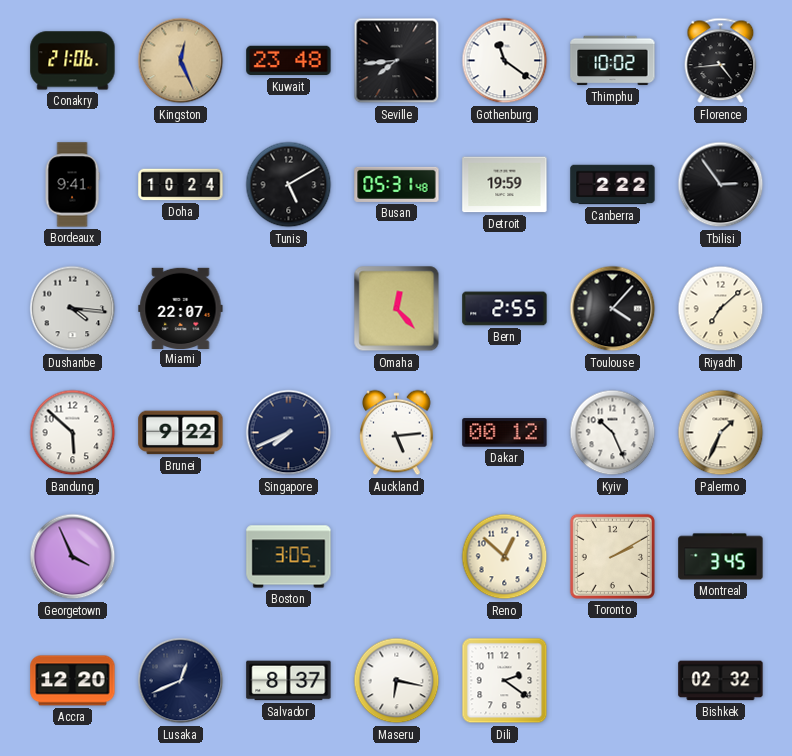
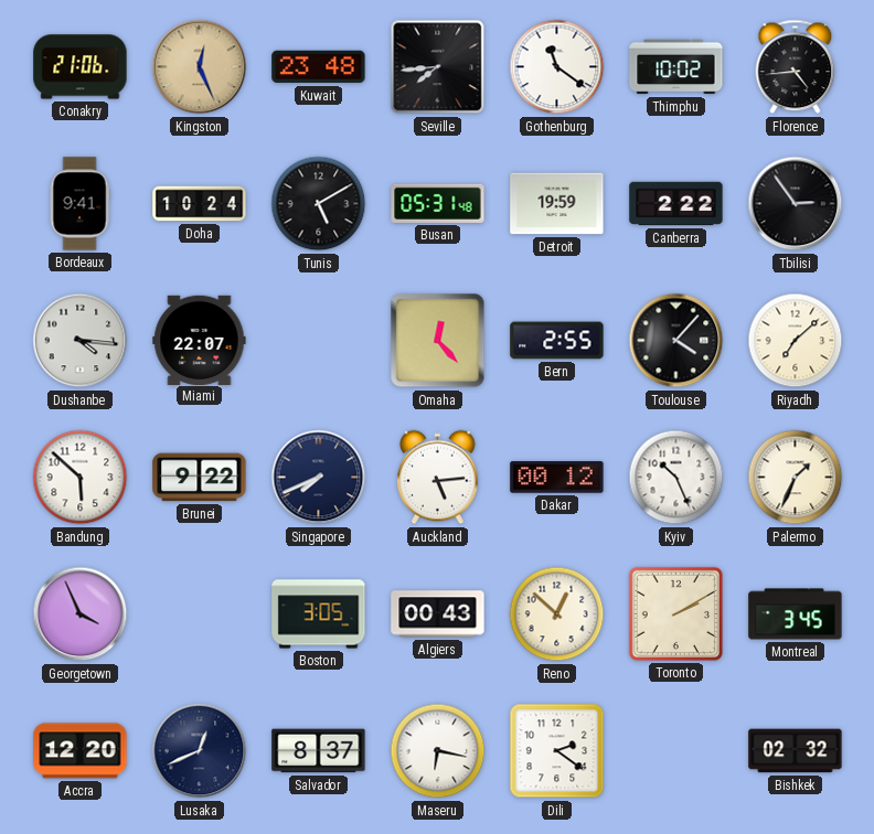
Algiers: none -> 00:43 (438, 614)
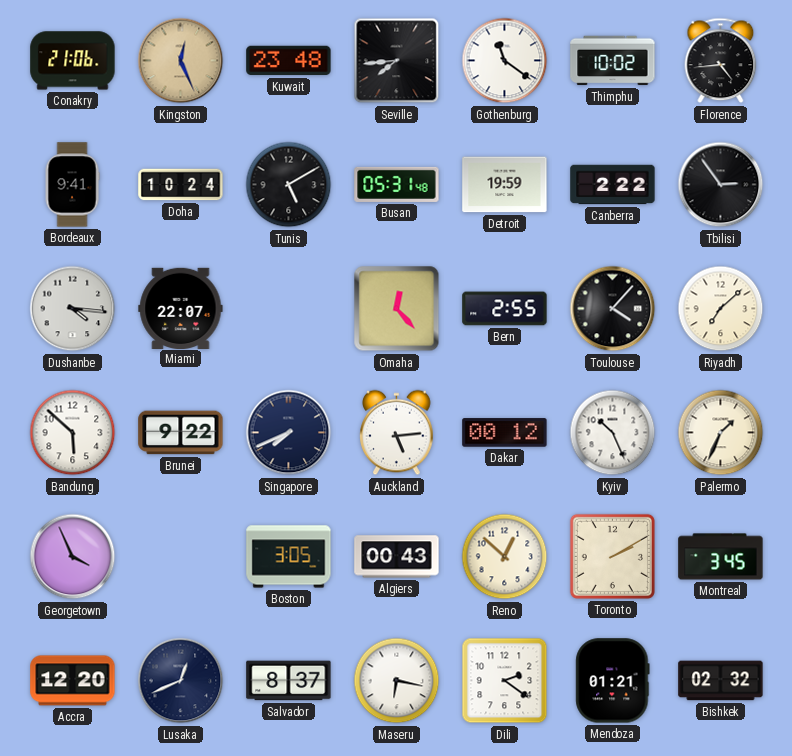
Mendoza: none -> 01:21 (613, 681)
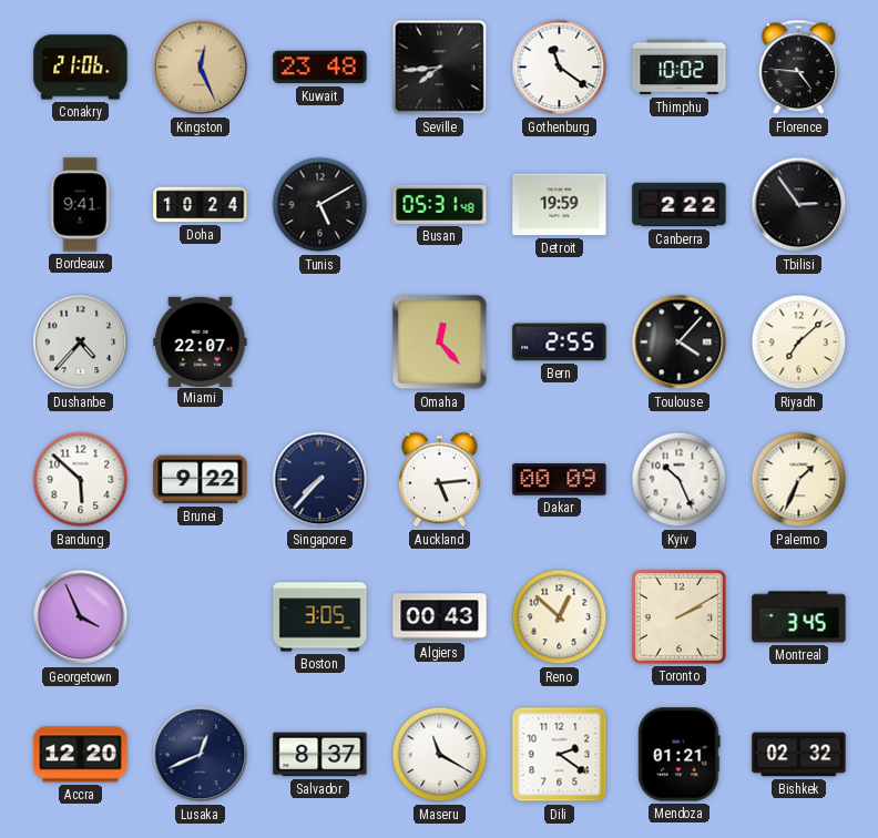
Florence: 4:44 -> 4:46 (799, 68)
Dushanbe: 4:16 -> 4:37 (81, 343)
Singapore: 7:41 -> 7:37 (320, 480)
Dakar: 00:12 -> 00:09 (560, 480)
Maseru: 6:17 -> 11:20 (440, 755)
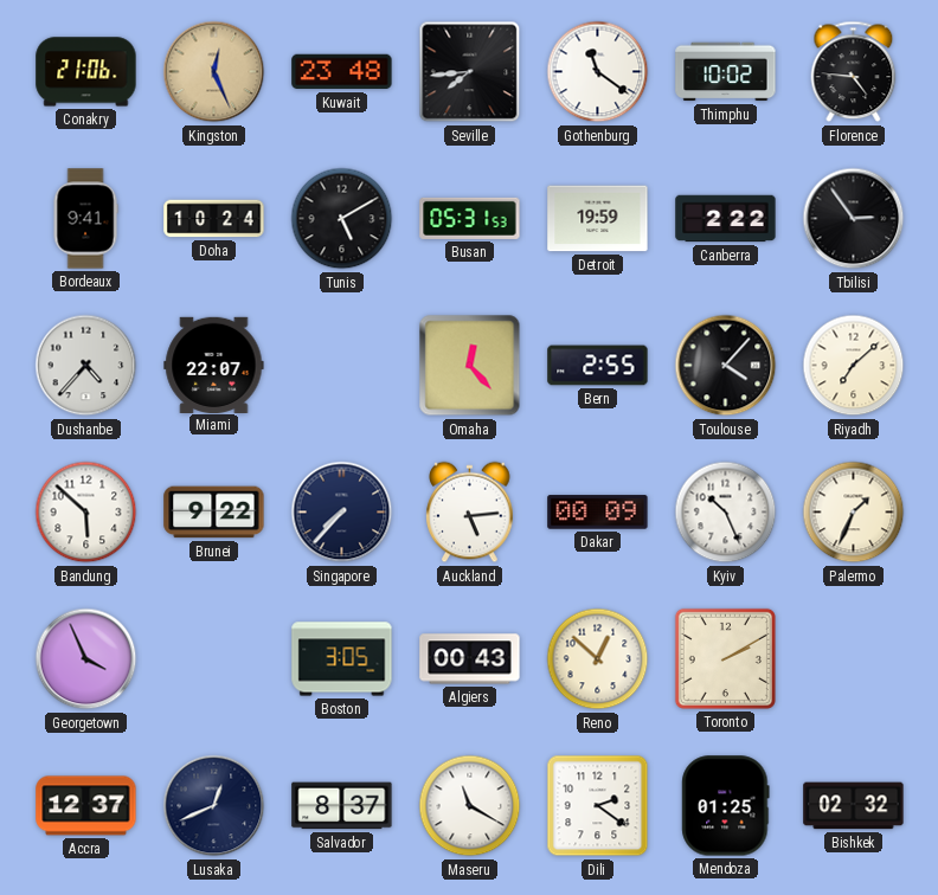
Busan: 05:31:48 -> 05:31:53 (470, 218)
Montreal: 3:45 -> none (799, 617)
Accra: 12:20 -> 12:37 (86, 806)
Mendoza: 01:21 -> 01:25 (726, 806)
